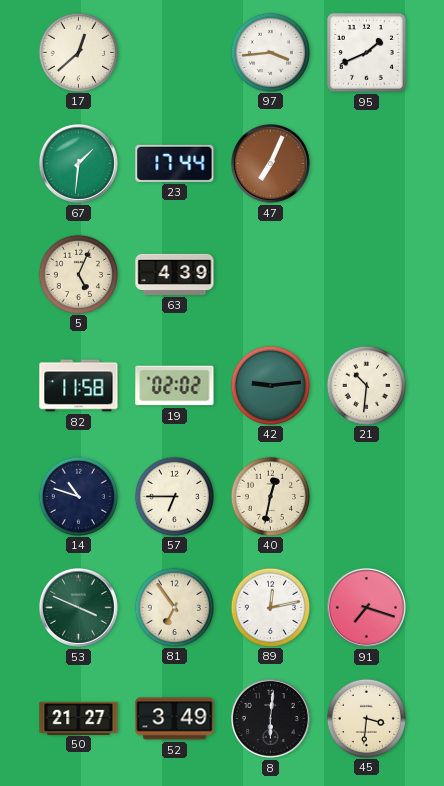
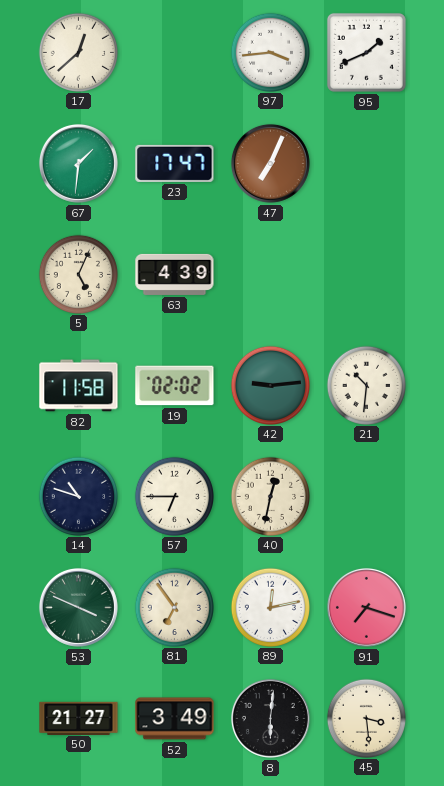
23: 17:44 -> 17:47 (175, 163)
45: 3:31 -> 3:29 (366, 718)
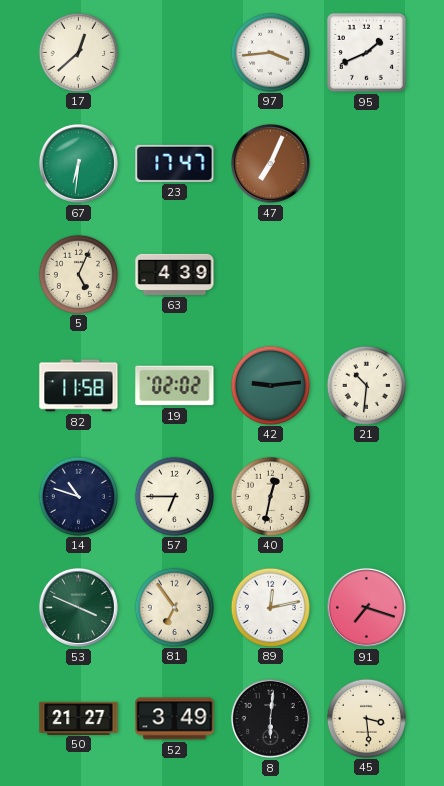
67: 1:31 -> 6:31 (78, 163)
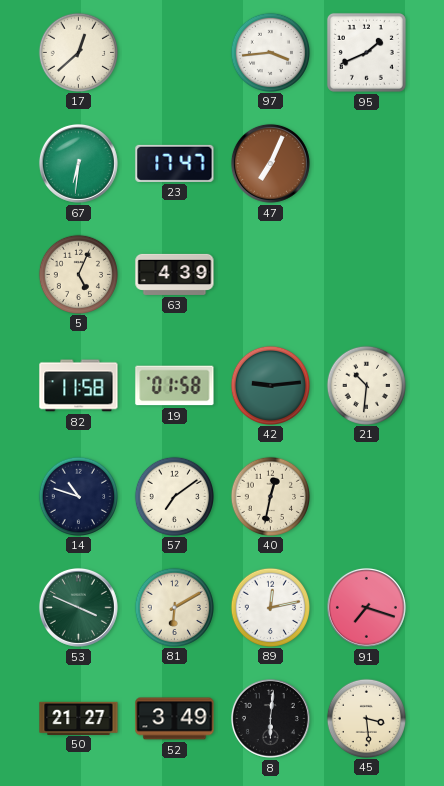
19: 02:02 -> 01:58 (175, 386)
57: 6:45 -> 7:09 (174, 496)
81: 6:54 -> 6:10 (174, 607)
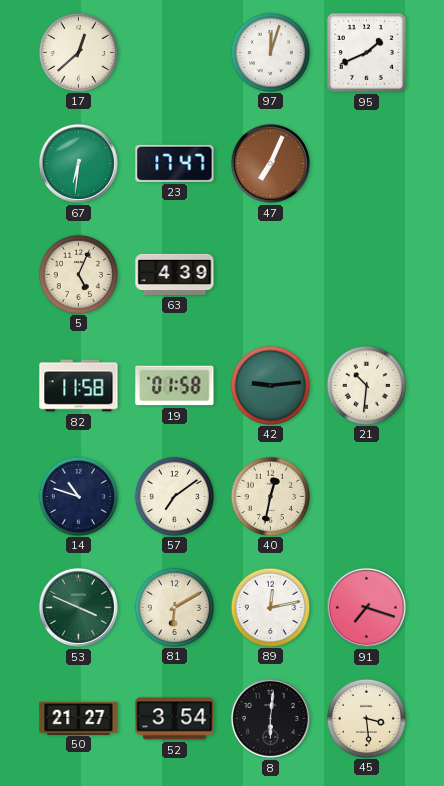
97: 3:44 -> 12:03 (270, 52)
52: 3:49 -> 3:54 (175, 719)
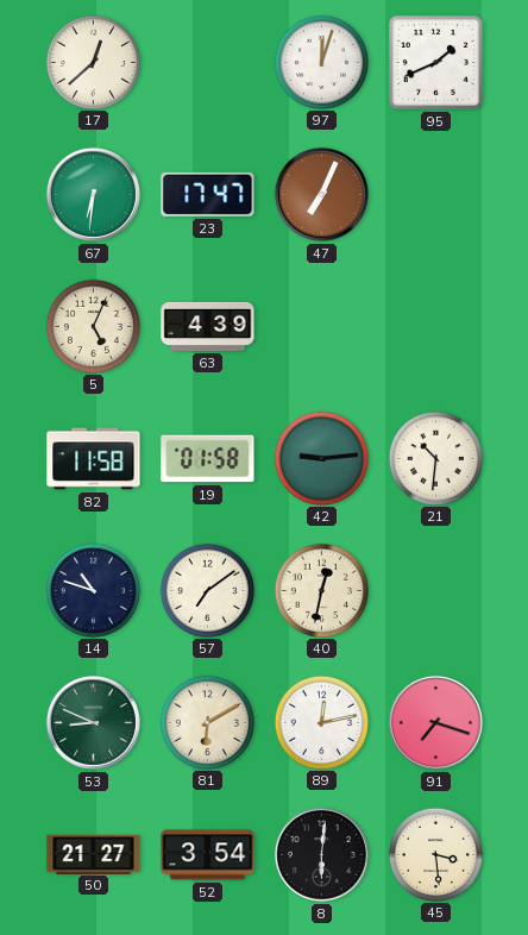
53: 3:49 -> 8:49 (93, 722)
